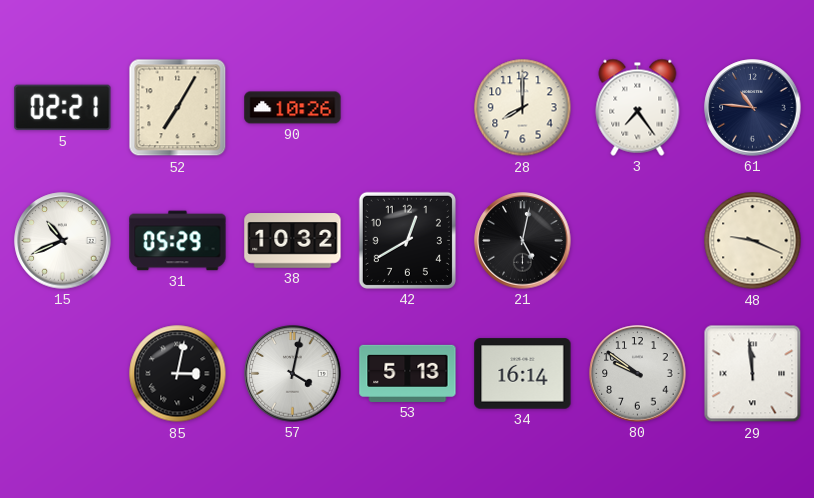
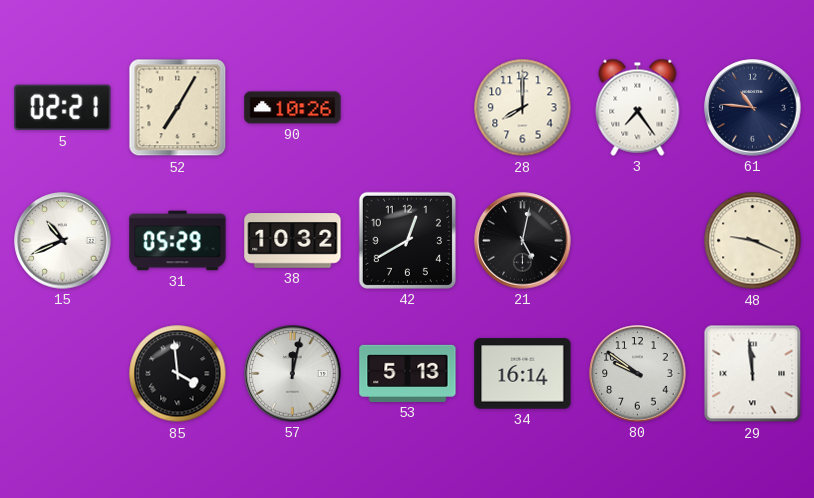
85: 3:02 -> 3:59 (178, 374)
57: 4:02 -> 12:02 (293, 374)
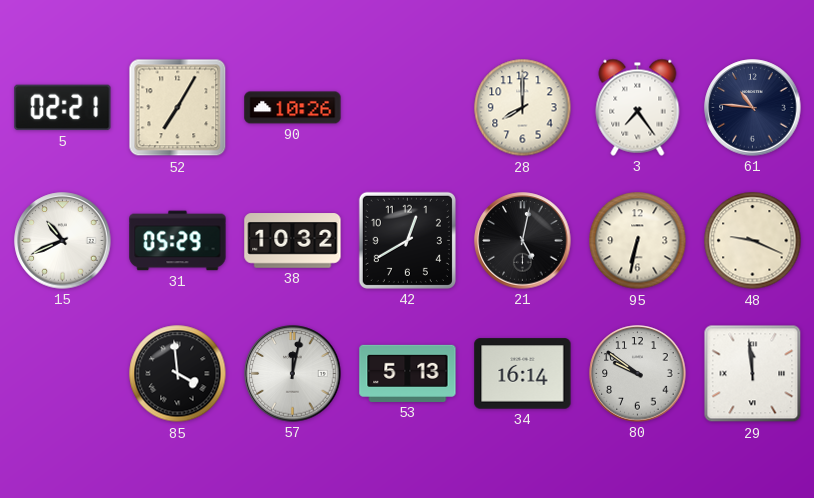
95: none -> 6:32 (638, 241)
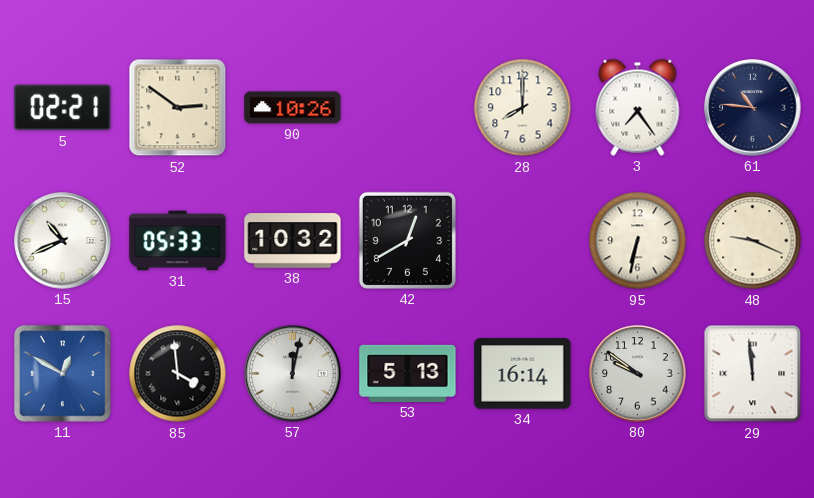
52: 7:05 -> 2:51 (178, 108)
31: 05:29 -> 05:33 (178, 241)
21: 5:02 -> none (523, 241)
11: none -> 12:50 (63, 374)
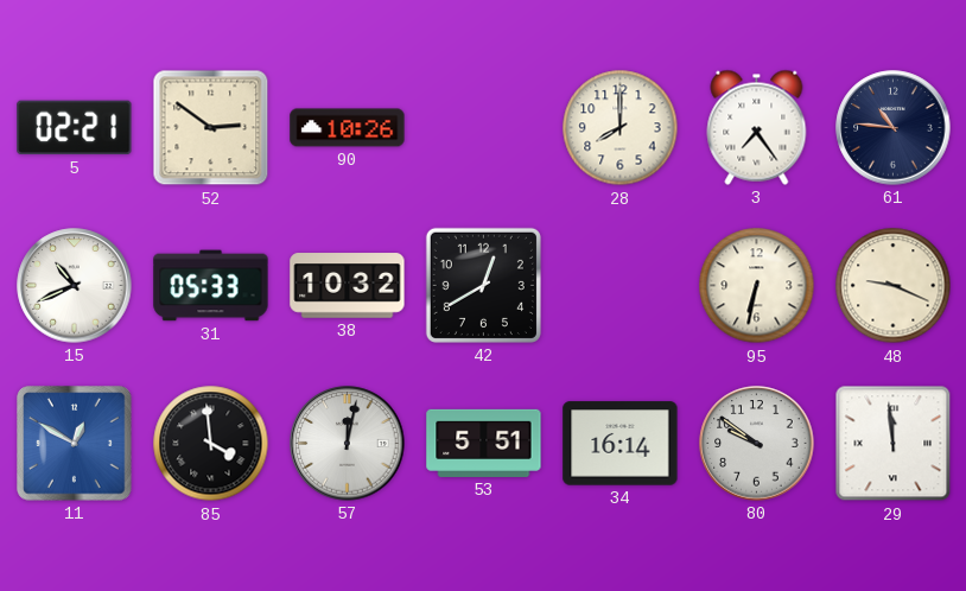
53: 5:13 -> 5:51 (484, 443)
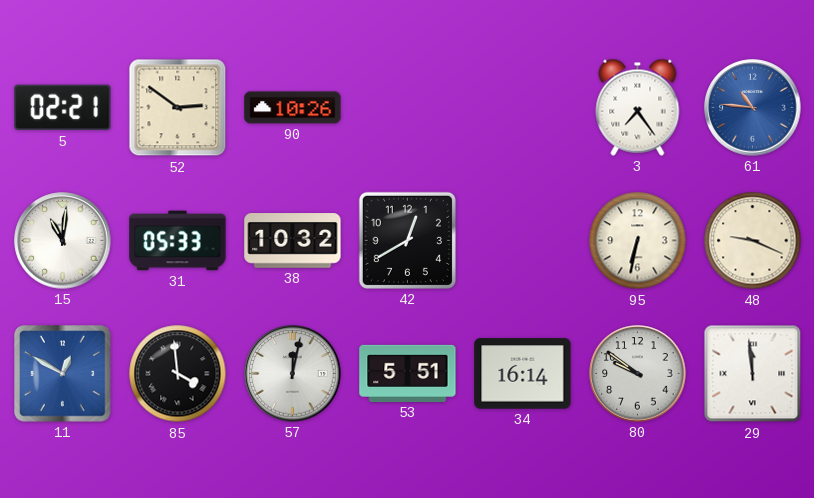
28: 8:00 -> none (621, 128)
61 dial: navy -> blue (753, 108)
15: 10:41 -> 11:01 (63, 241)
